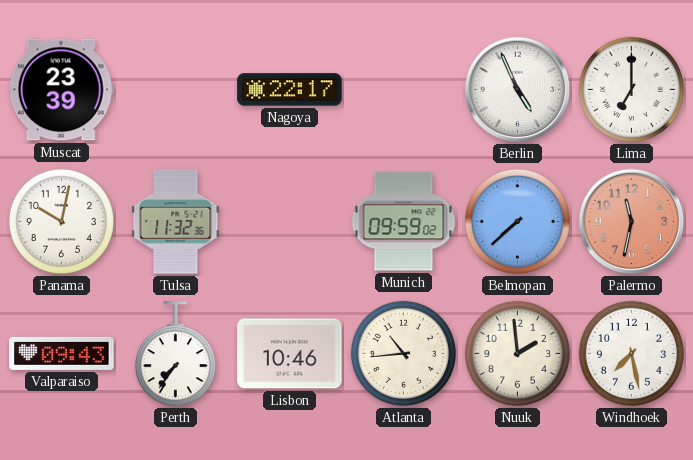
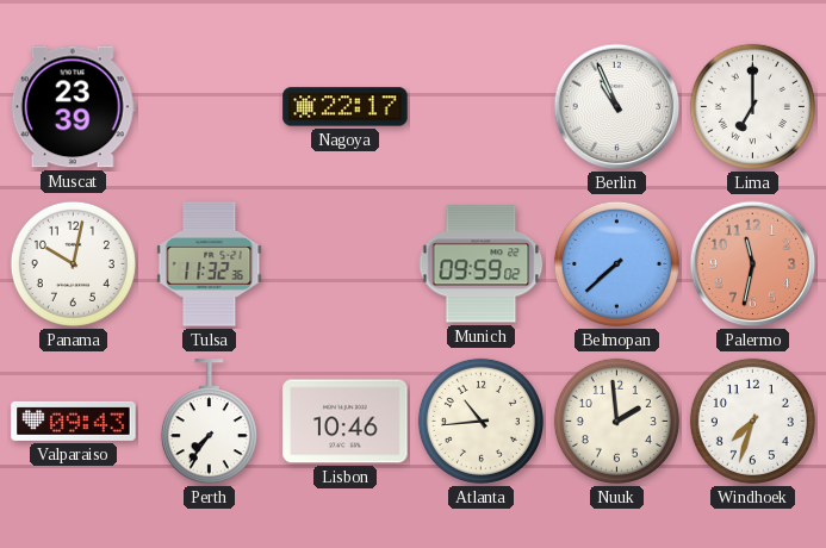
Berlin: 4:56 -> 10:56 (617, 107)
Windhoek: 7:28 -> 7:33 (752, 421)
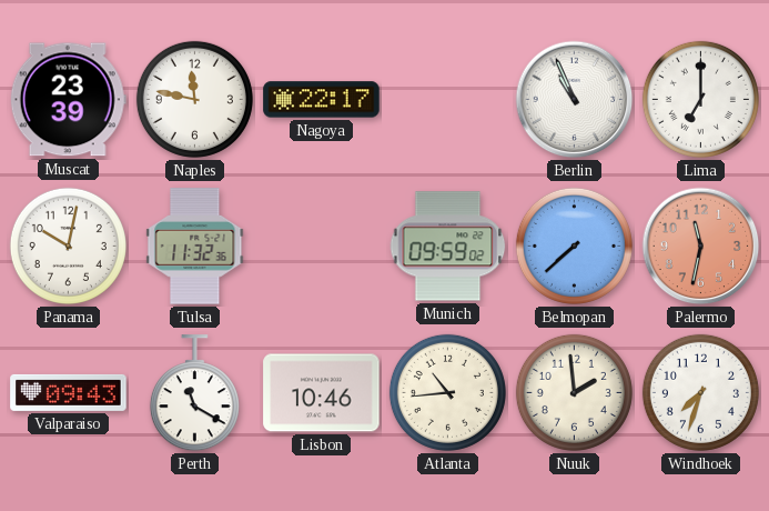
Naples: none -> 11:47 (194, 99)
Perth: 7:36 -> 11:20 (194, 393)
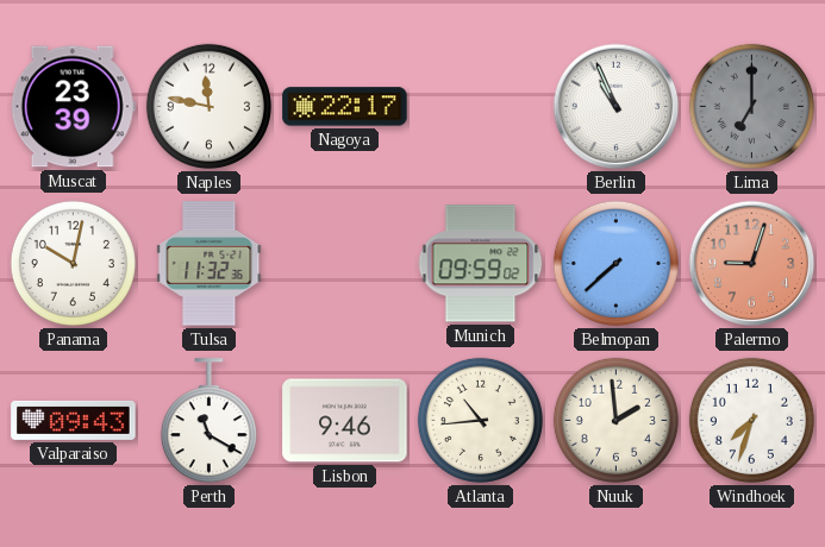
Lima dial: white -> grey (751, 106)
Palermo: 11:32 -> 9:03 (752, 264)
Lisbon: 10:46 -> 9:46 (345, 421)
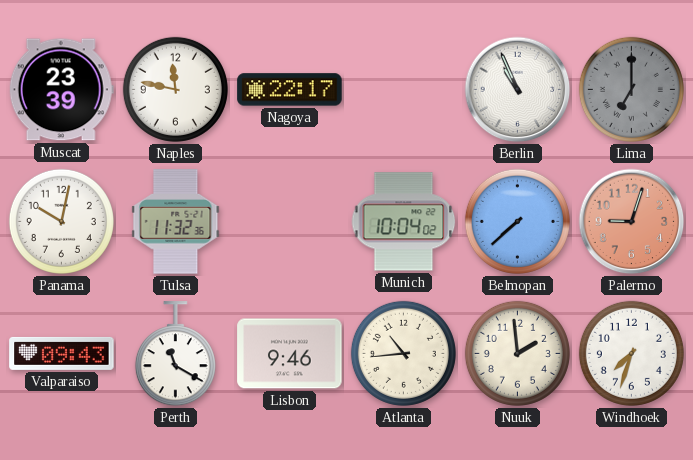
Munich: 09:59 -> 10:04 (404, 222)
